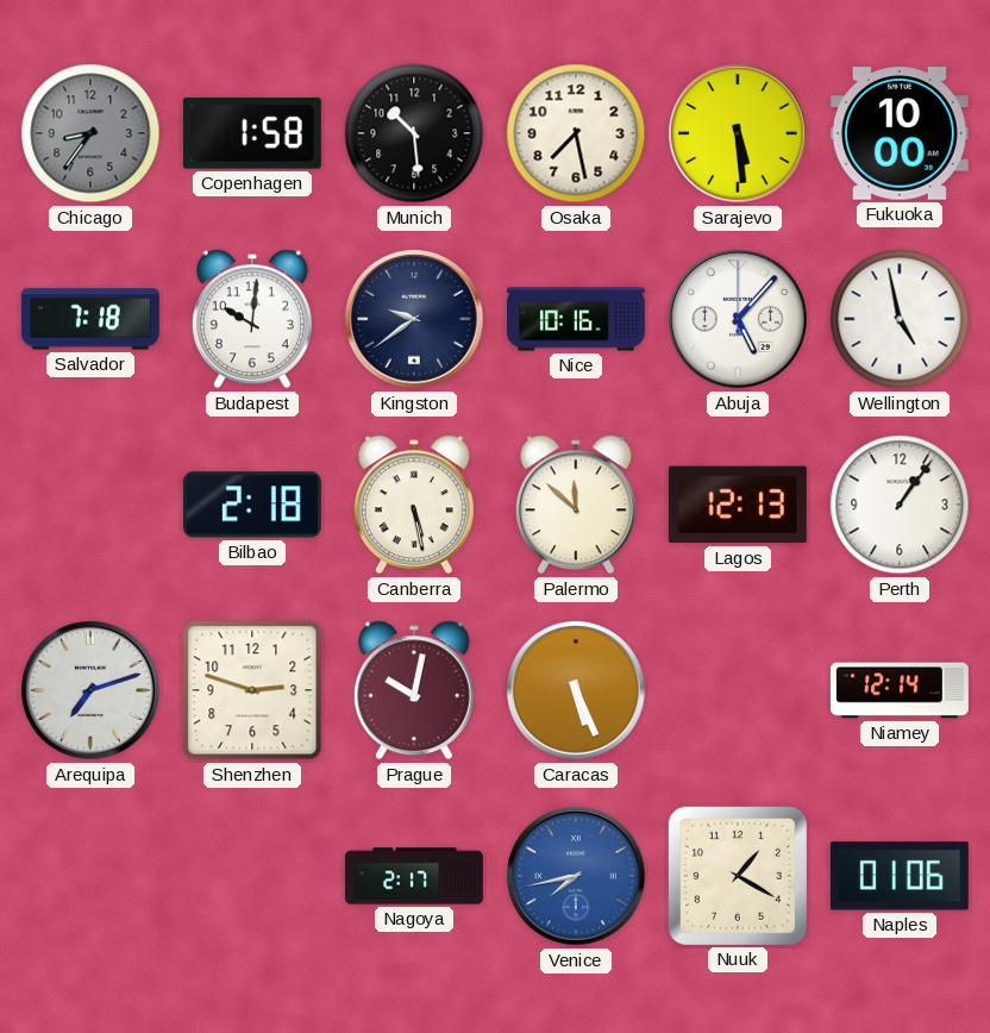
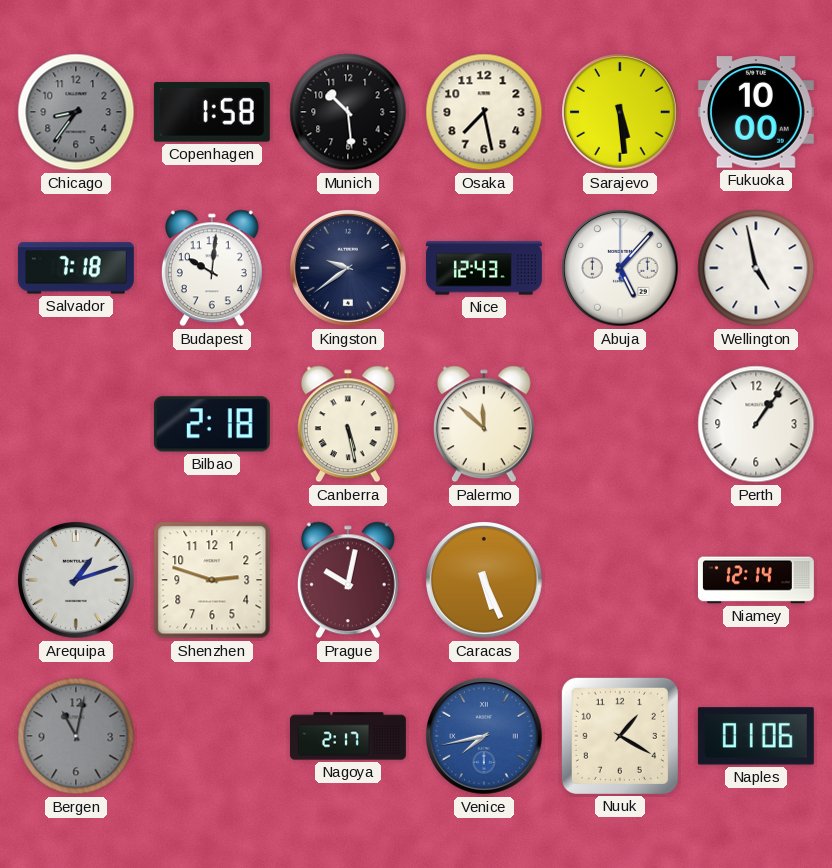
Nice: 10:16 -> 12:43 (484, 268)
Lagos: 12:13 -> none (738, 505)
Arequipa: 7:12 -> 1:12 (77, 581)
Bergen: none -> 11:02 (76, 736)
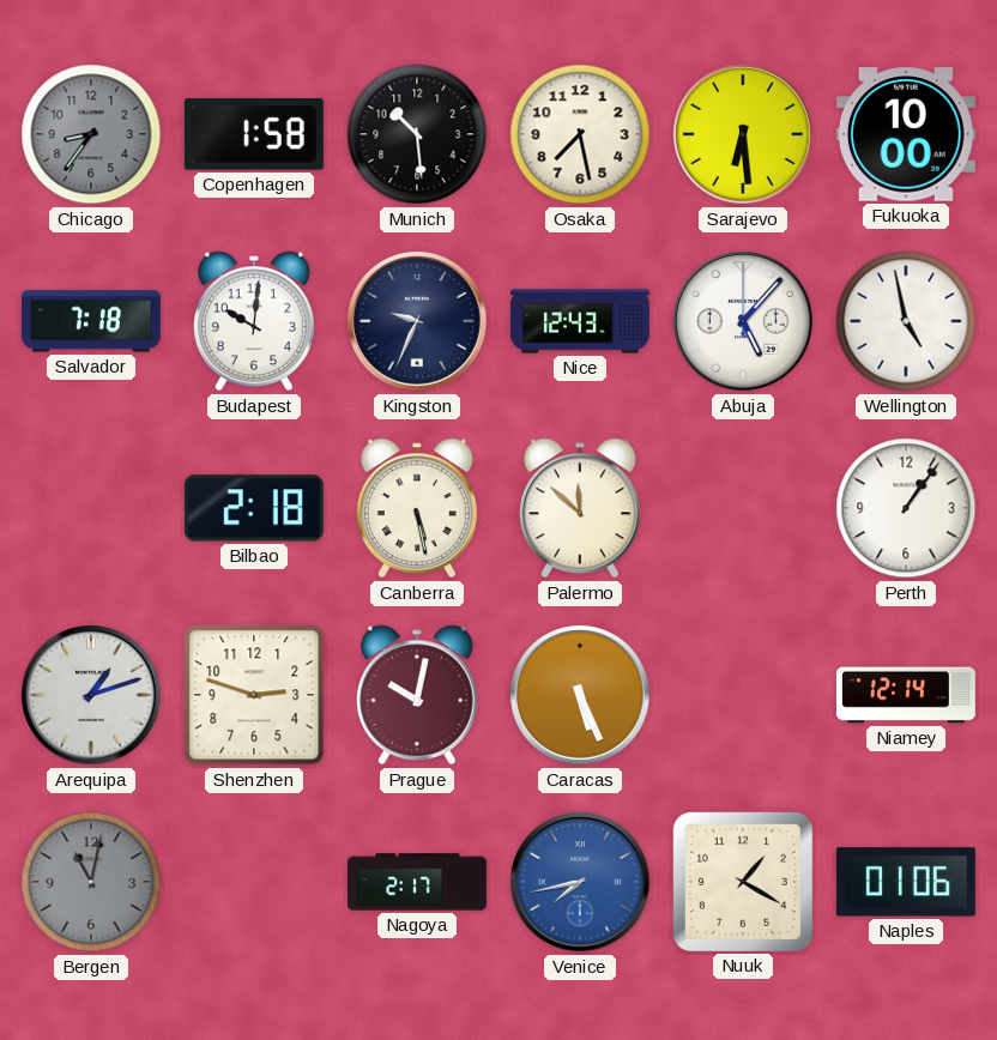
Sarajevo: 5:29 -> 6:29 (744, 135)
Kingston: 9:39 -> 9:34 (418, 322)
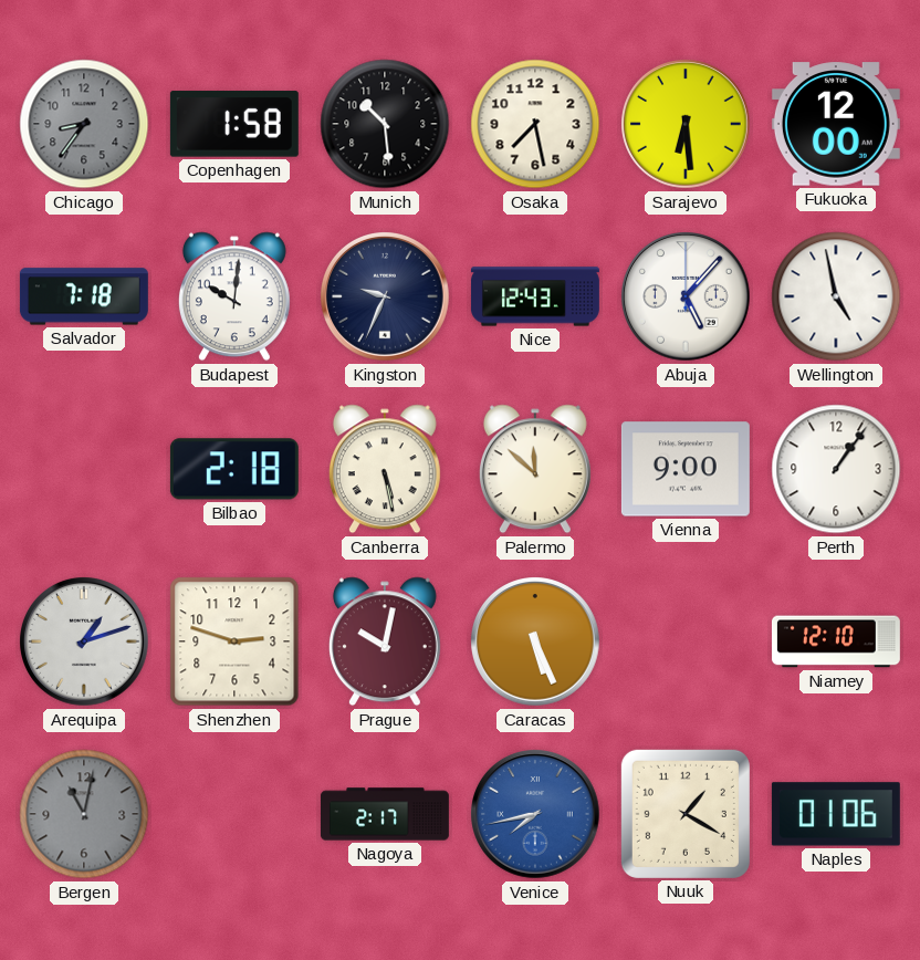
Fukuoka: 10:00 -> 12:00 (836, 124)
Vienna: none -> 9:00 (686, 469)
Niamey: 12:14 -> 12:10 (836, 641)
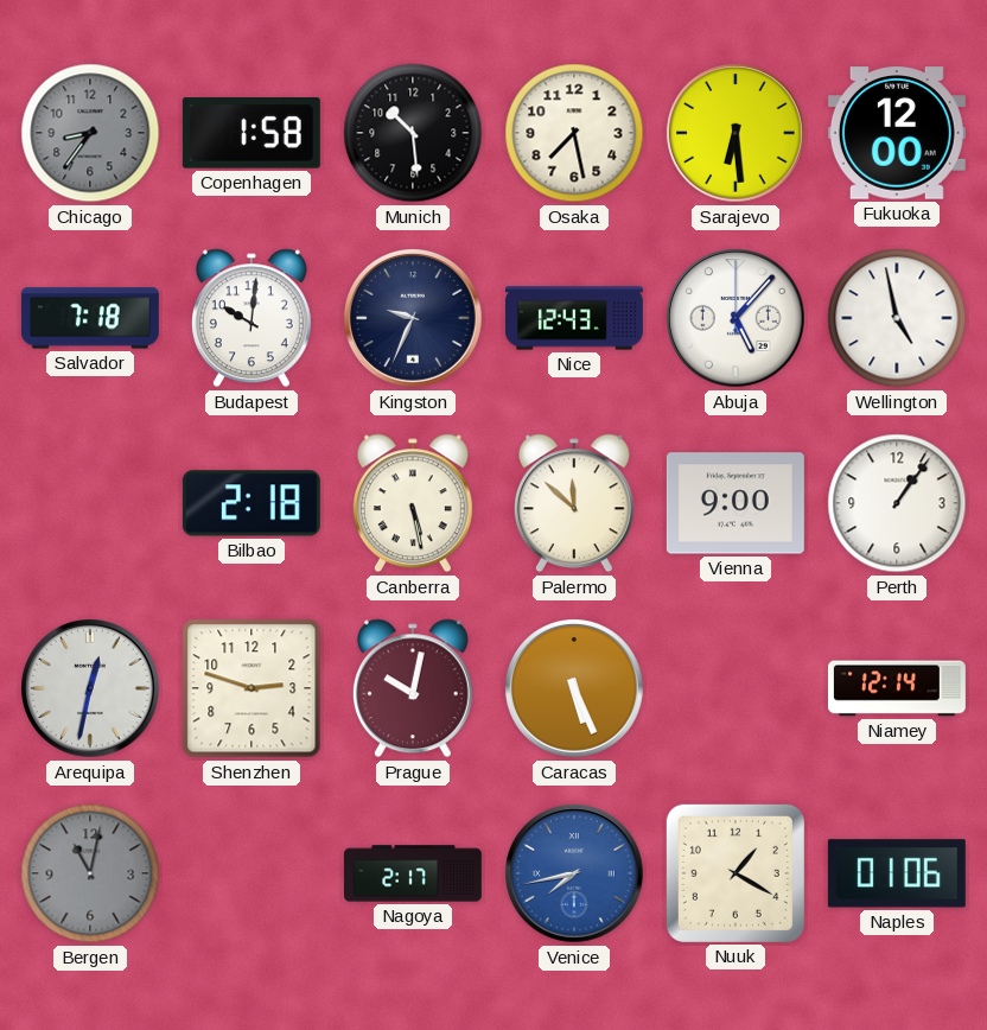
Arequipa: 1:12 -> 12:32 (91, 689)
Niamey: 12:10 -> 12:14 (897, 688)
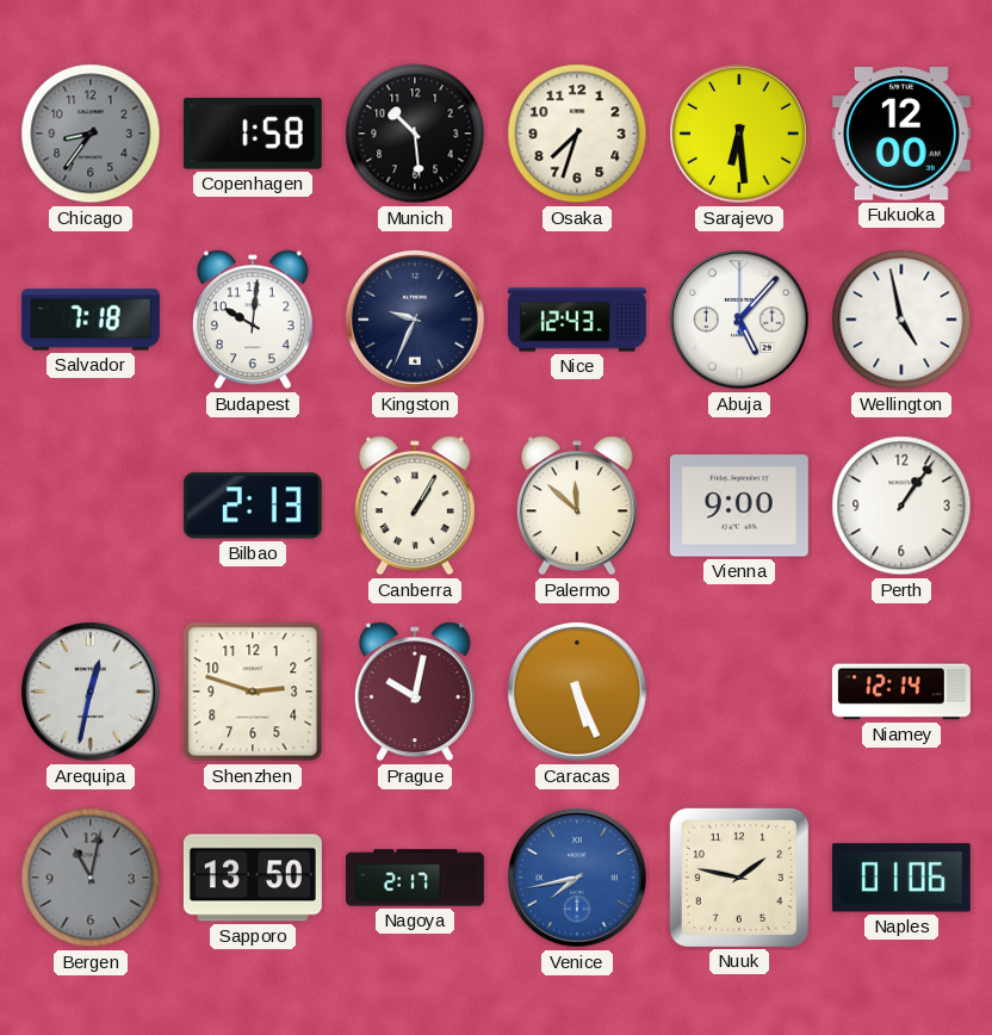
Osaka: 7:28 -> 7:33 (577, 134)
Bilbao: 2:18 -> 2:13 (253, 506)
Canberra: 5:28 -> 1:05 (415, 506)
Sapporo: none -> 13:50 (253, 878)
Nuuk: 1:20 -> 1:47 (739, 878)
